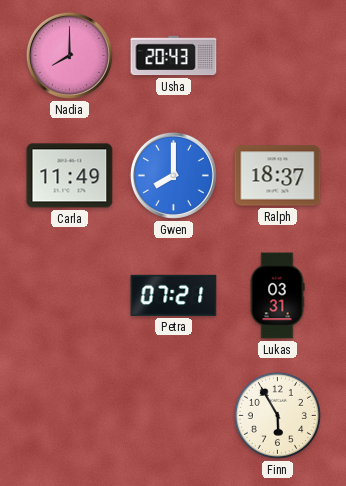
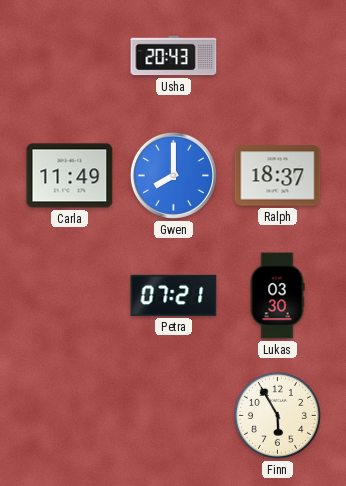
Nadia: 8:00 -> none (69, 55)
Lukas: 03:31 -> 03:30 (277, 296)
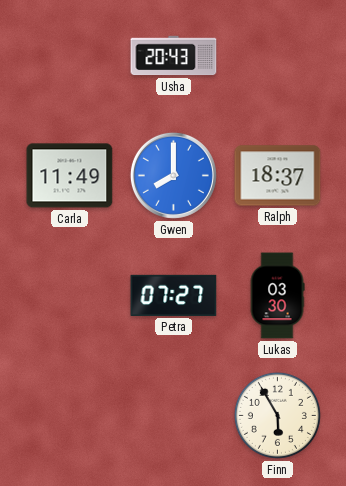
Petra: 07:21 -> 07:27 (174, 295)
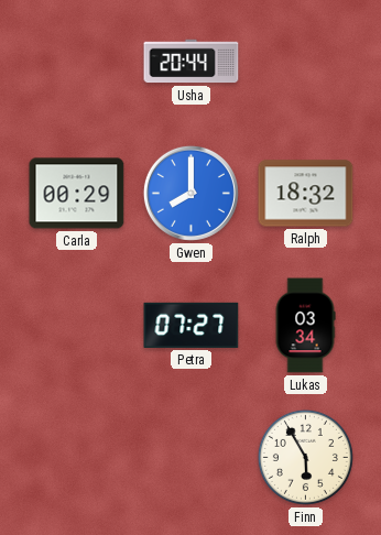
Usha: 20:43 -> 20:44 (192, 62)
Carla: 11:49 -> 00:29 (77, 194)
Ralph: 18:37 -> 18:32 (306, 194)
Lukas: 03:30 -> 03:34 (305, 326)
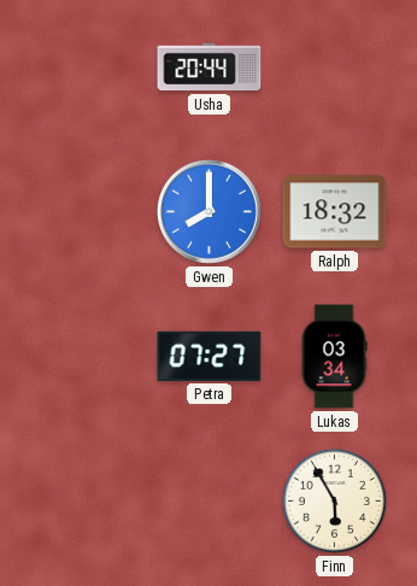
Carla: 00:29 -> none (77, 194)
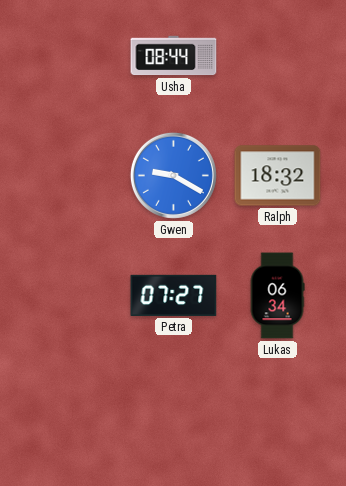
Usha: 20:44 -> 08:44 (174, 56)
Gwen: 8:00 -> 9:20 (173, 175)
Lukas: 03:34 -> 06:34 (277, 296)
Finn: 5:55 -> none (334, 500)
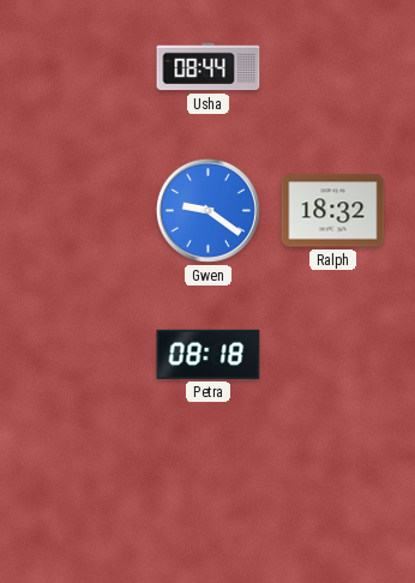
Gwen: 9:20 -> 9:21 (207, 210)
Petra: 07:27 -> 08:18 (209, 354)
Lukas: 06:34 -> none (277, 296)
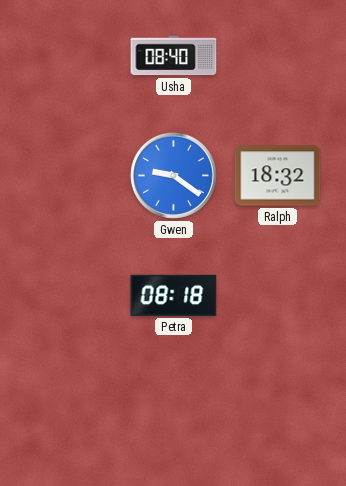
Usha: 08:44 -> 08:40 (174, 56)
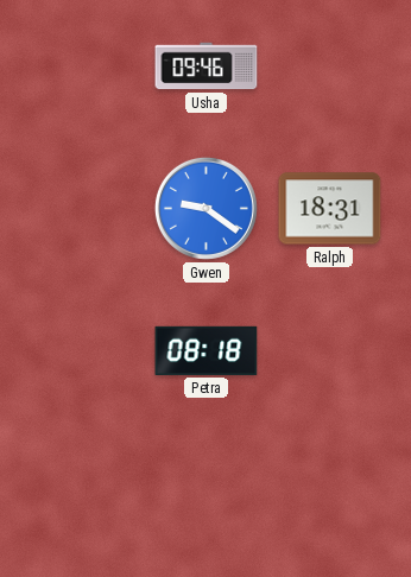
Usha: 08:40 -> 09:46 (207, 66)
Ralph: 18:32 -> 18:31 (330, 209)
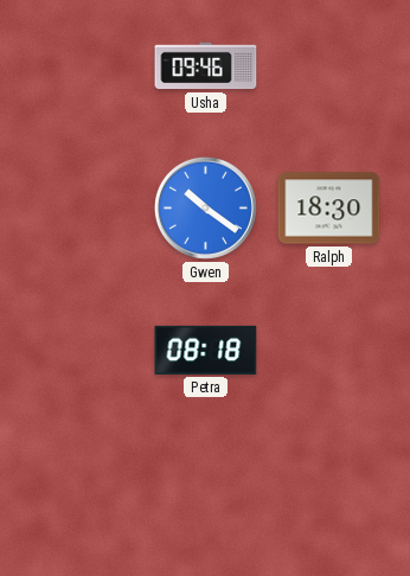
Gwen: 9:21 -> 10:21 (205, 207)
Ralph: 18:31 -> 18:30 (329, 209)
